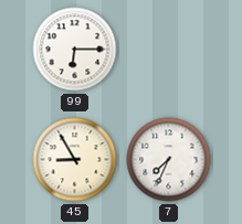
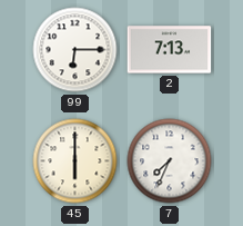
2: none -> 7:13 (170, 50)
45: 8:55 -> 6:00 (75, 161)
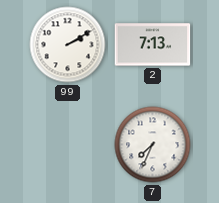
99: 6:15 -> 2:10 (68, 45)
45: 6:00 -> none (75, 161)
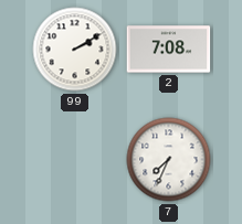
2: 7:13 -> 7:08 (169, 50)
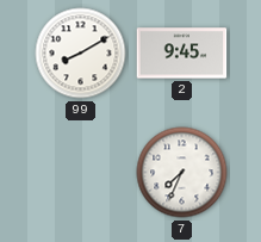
99: 2:10 -> 8:10 (81, 54)
2: 7:08 -> 9:45 (182, 54)
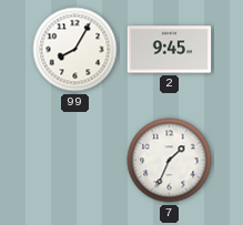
99: 8:10 -> 8:05 (75, 50)
7: 7:34 -> 1:34 (170, 161)
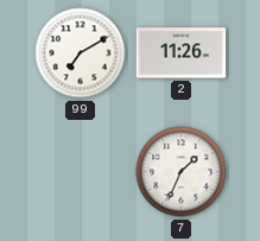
99: 8:05 -> 7:10 (81, 53)
2: 9:45 -> 11:26 (182, 53)
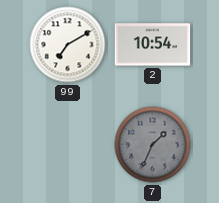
2: 11:26 -> 10:54 (153, 45)
7 dial: white -> grey (153, 145)
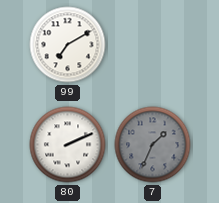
2: 10:54 -> none (153, 45)
80: none -> 2:11 (68, 145)
